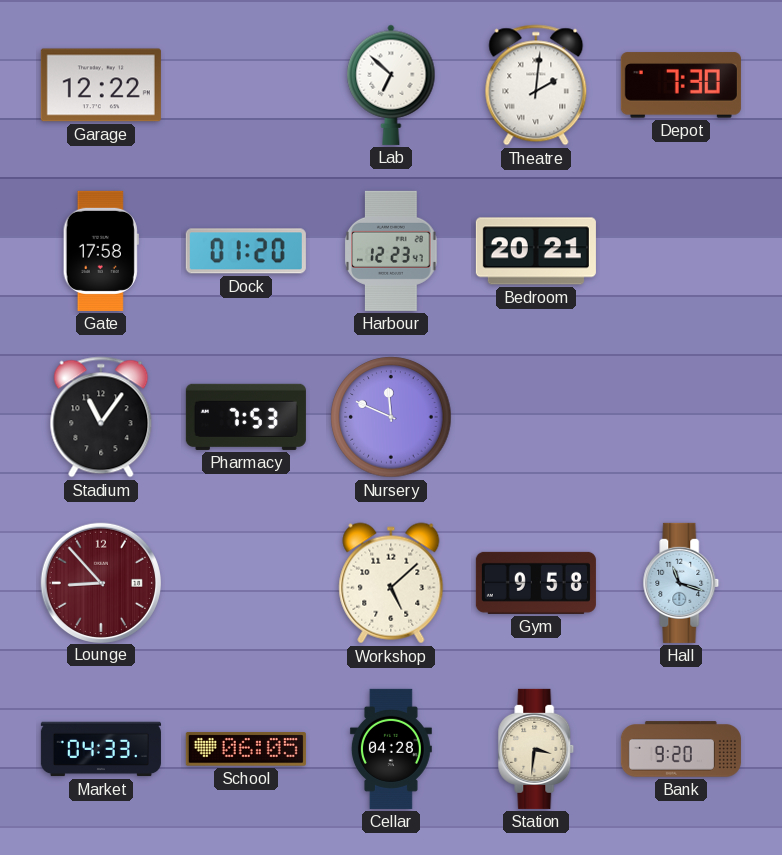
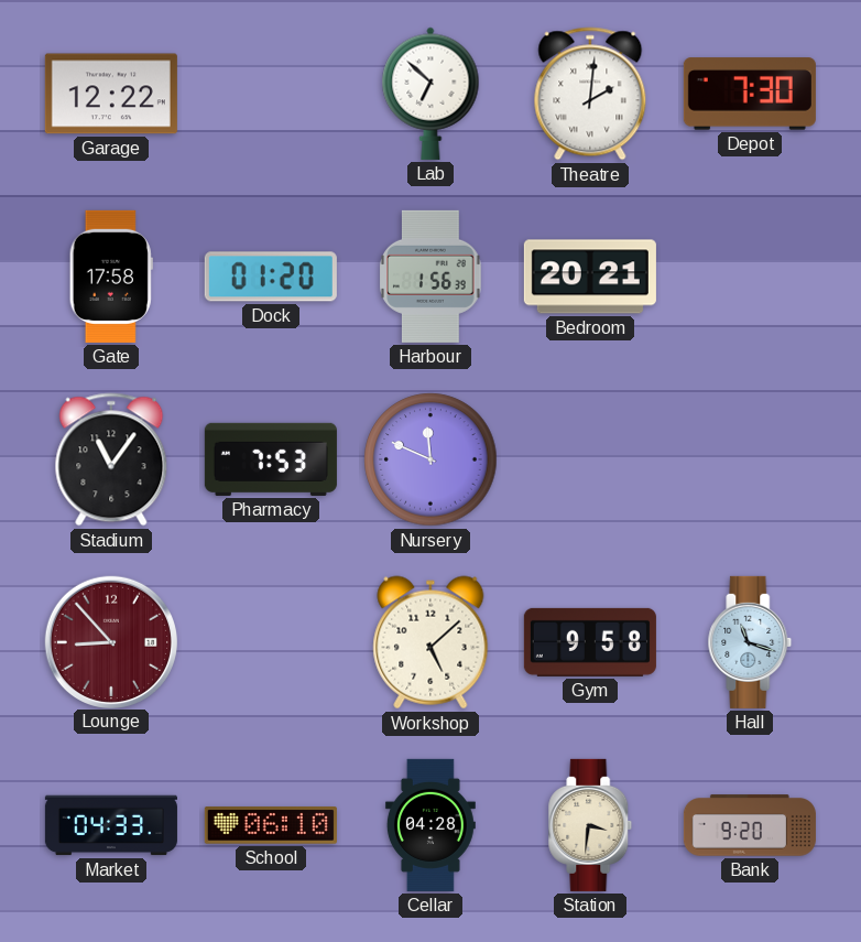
Harbour: 12:23 -> 1:56 (430, 277)
School: 06:05 -> 06:10 (271, 825)
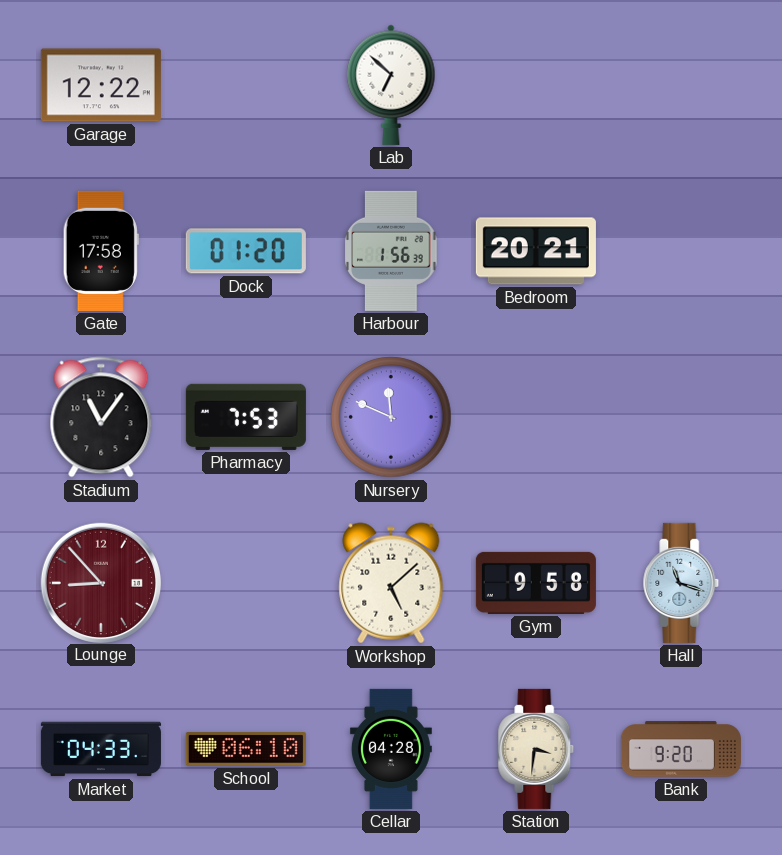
Theatre: 2:01 -> none (590, 94)
Depot: 7:30 -> none (750, 94)
